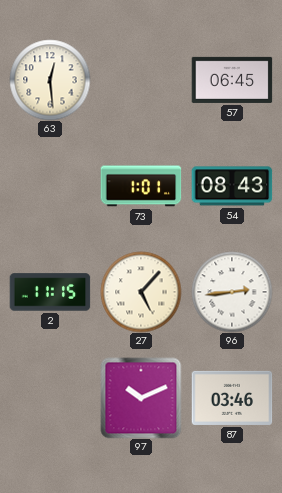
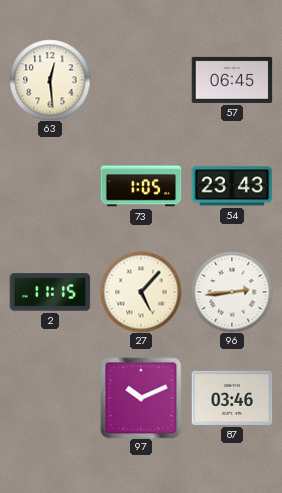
73: 1:01 -> 1:05 (141, 186)
54: 08:43 -> 23:43 (232, 186)
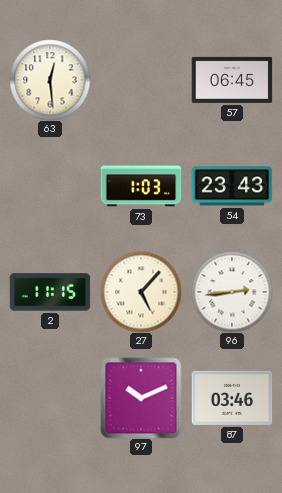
73: 1:05 -> 1:03 (141, 186)
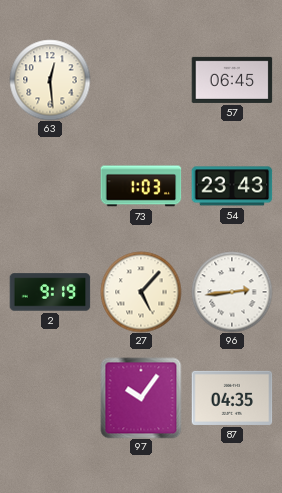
2: 11:15 -> 9:19 (50, 292)
97: 10:11 -> 10:06 (141, 398)
87: 03:46 -> 04:35 (232, 398)
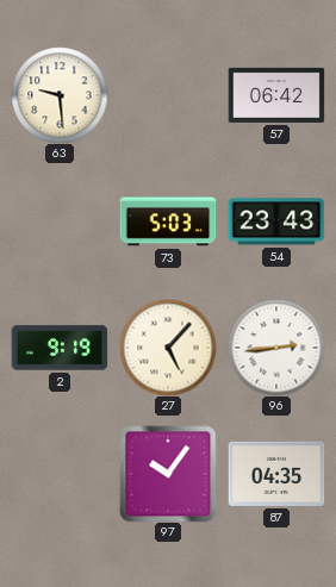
63: 12:29 -> 9:29 (60, 95)
57: 06:45 -> 06:42 (276, 95)
73: 1:03 -> 5:03 (168, 221)
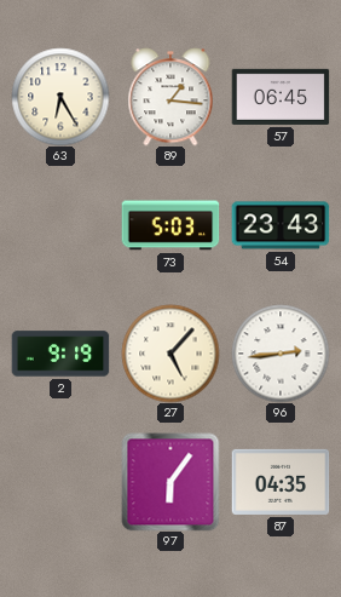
63: 9:29 -> 6:25 (60, 97)
89: none -> 1:16 (170, 97)
57: 06:42 -> 06:45 (281, 97)
97: 10:06 -> 6:06 (170, 482)
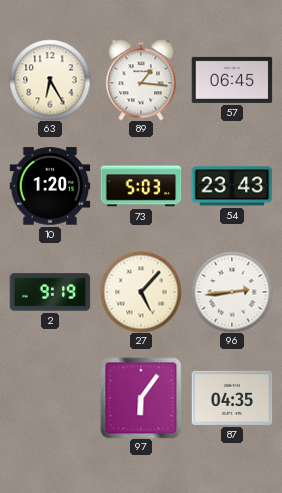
10: none -> 1:20 (50, 186)
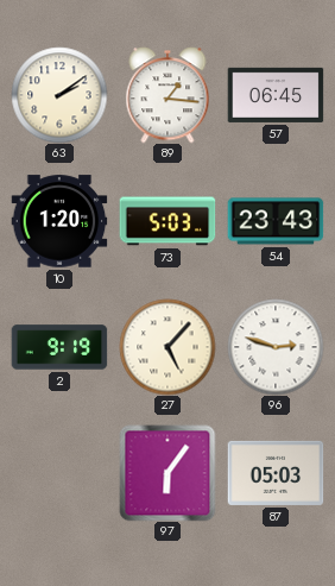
63: 6:25 -> 2:09 (59, 95)
96: 2:44 -> 2:48 (276, 347)
87: 04:35 -> 05:03 (276, 473)
